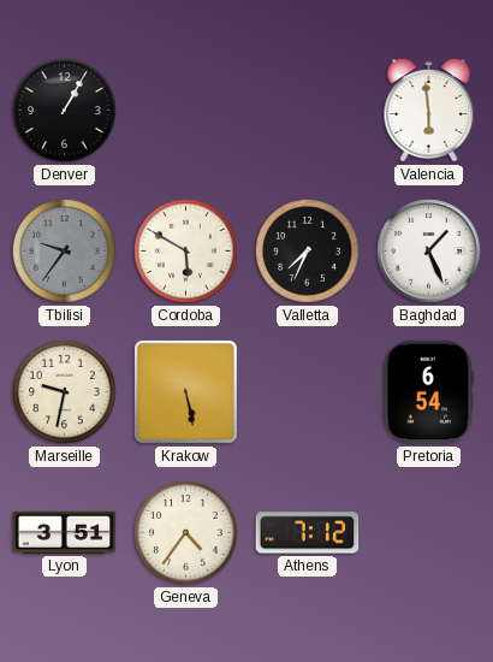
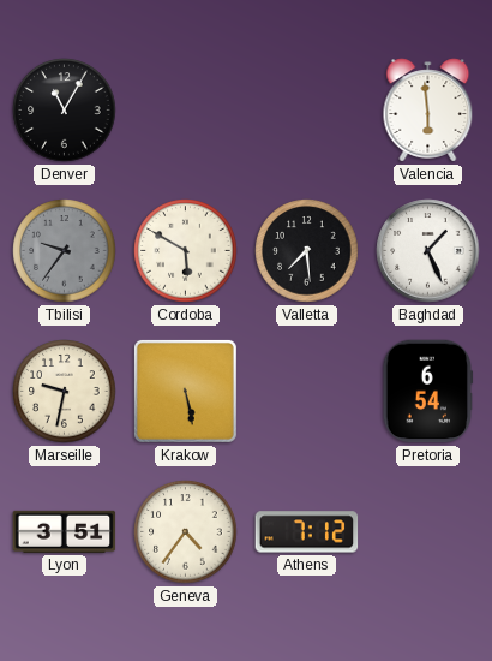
Denver: 1:05 -> 11:05 (65, 111)
Valletta: 7:34 -> 7:29 (307, 251)
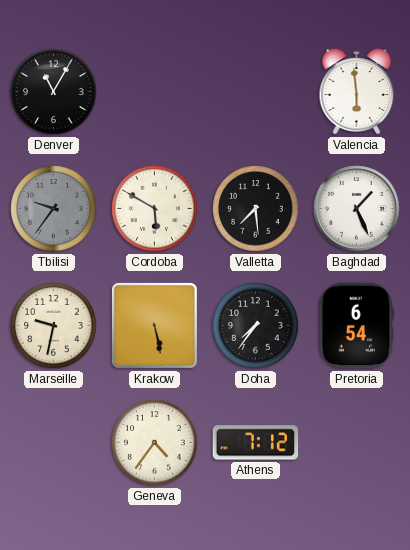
Doha: none -> 7:36 (256, 326)
Lyon: 3:51 -> none (65, 531)
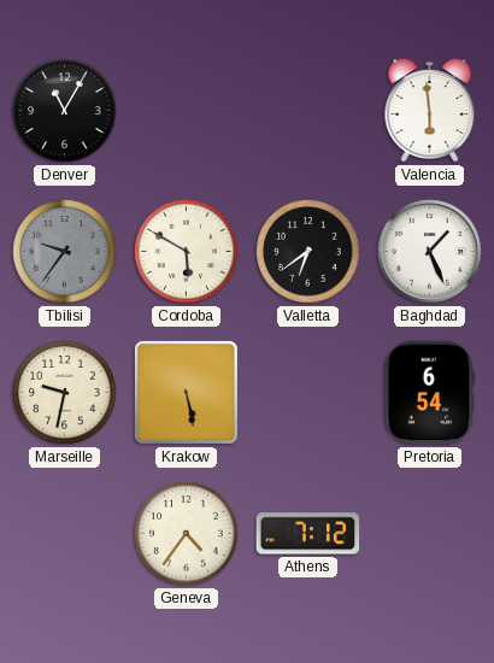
Valletta: 7:29 -> 6:39 (308, 252)
Doha: 7:36 -> none (256, 326)
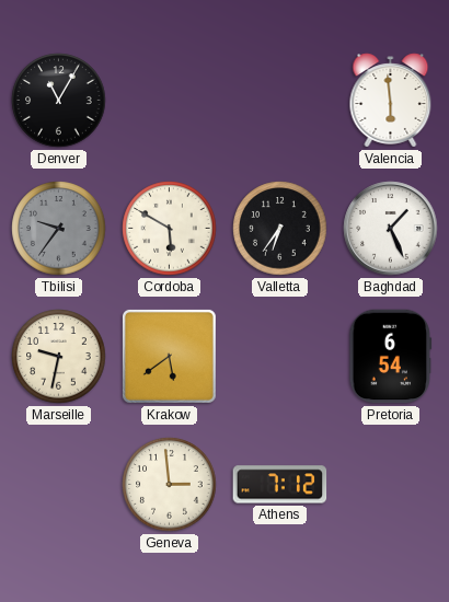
Valletta: 6:39 -> 6:36 (280, 229)
Krakow: 5:28 -> 5:39 (169, 356)
Geneva: 4:36 -> 2:59 (170, 485)
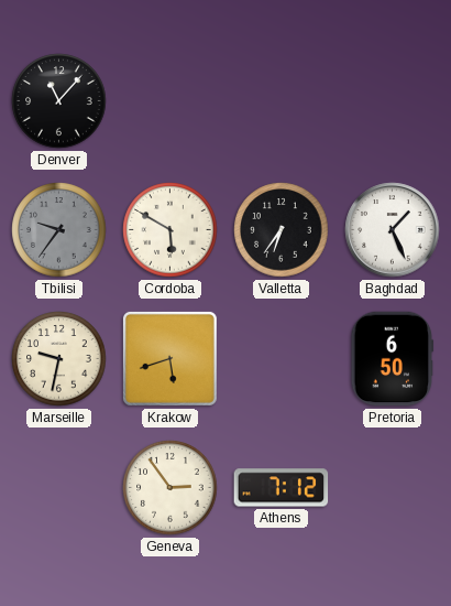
Denver: 11:05 -> 11:07 (59, 101)
Valencia: 5:59 -> none (391, 101)
Krakow: 5:39 -> 5:42 (169, 358)
Pretoria: 6:54 -> 6:50 (393, 359)
Geneva: 2:59 -> 2:54 (170, 488)
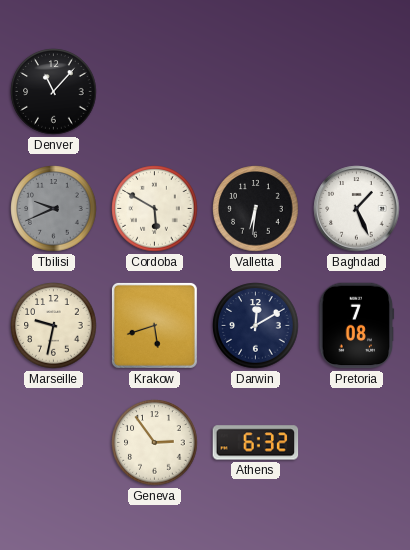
Tbilisi: 9:36 -> 9:41 (54, 209)
Valletta: 6:36 -> 6:31 (256, 209)
Darwin: none -> 12:10 (256, 326)
Pretoria: 6:50 -> 7:08 (357, 326)
Athens: 7:12 -> 6:32 (256, 443)
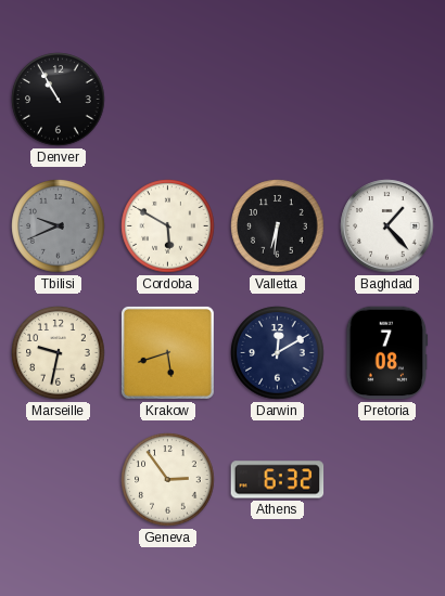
Denver: 11:07 -> 10:55 (59, 100)
Baghdad: 1:26 -> 1:23 (387, 226)
